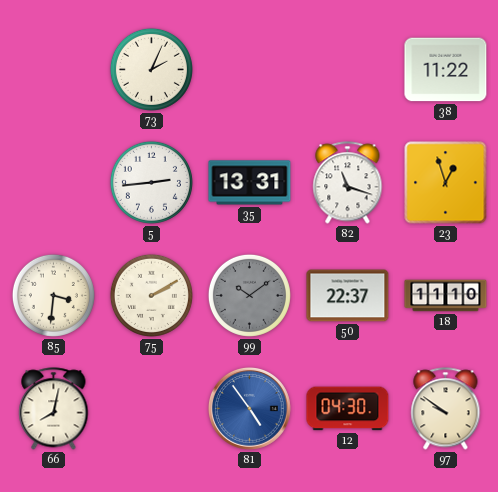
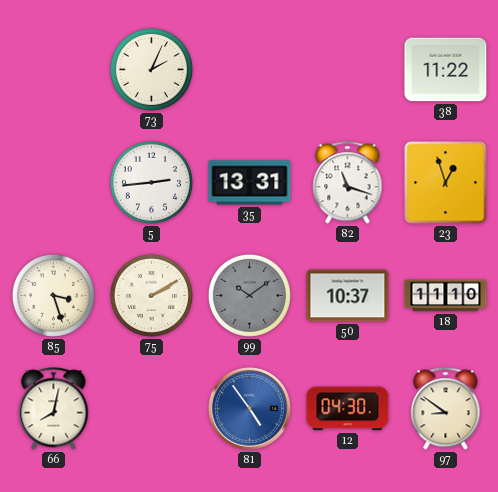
85: 3:31 -> 3:27 (53, 295)
50: 22:37 -> 10:37 (348, 296)
97: 9:51 -> 8:51 (446, 409)
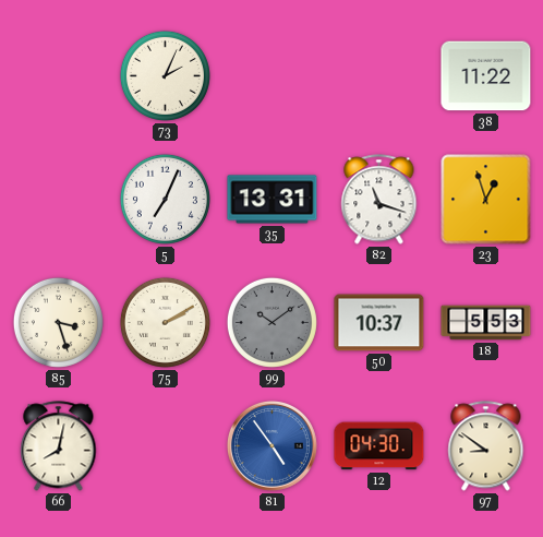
5: 2:44 -> 7:04 (165, 199)
18: 11:10 -> 5:53 (486, 323)
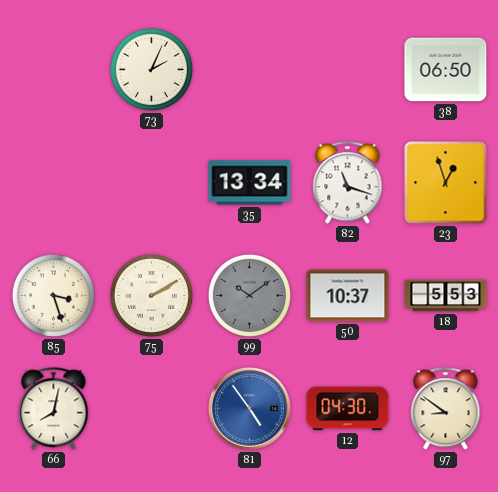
38: 11:22 -> 06:50 (446, 70)
5: 7:04 -> none (165, 199)
35: 13:31 -> 13:34 (250, 183)
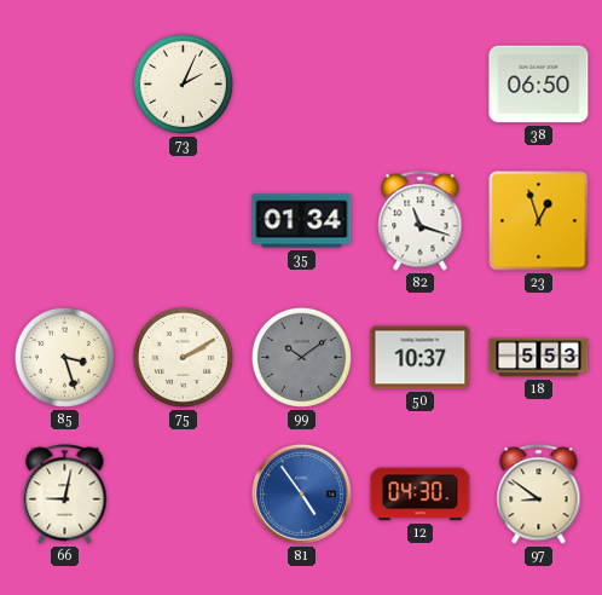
35: 13:34 -> 01:34 (302, 221)
66: 8:02 -> 9:02 (65, 495)
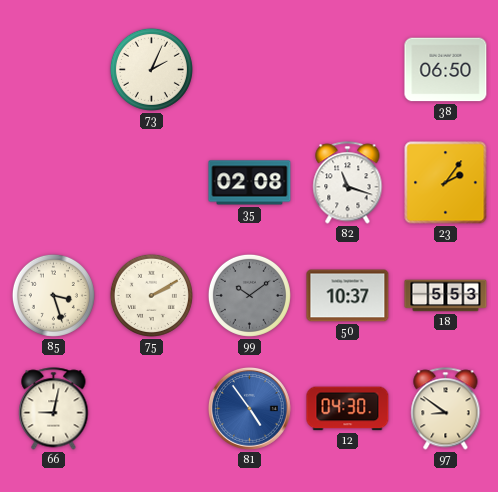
35: 01:34 -> 02:08 (250, 183)
23: 12:57 -> 2:06 (446, 183)
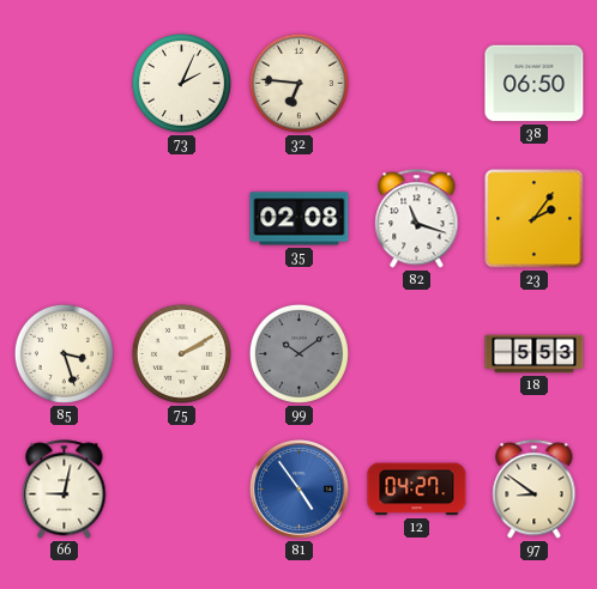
32: none -> 6:46 (298, 83)
50: 10:37 -> none (348, 296)
12: 04:30 -> 04:27 (417, 490)
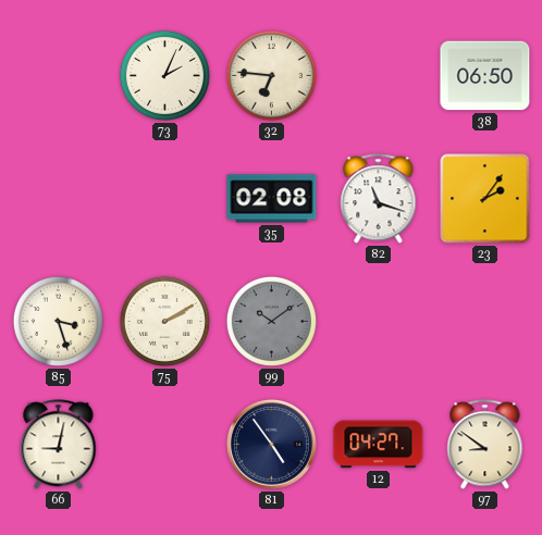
18: 5:53 -> none (535, 354)
81 dial: blue -> navy (271, 444)
